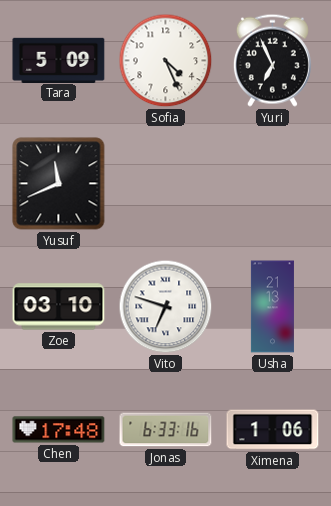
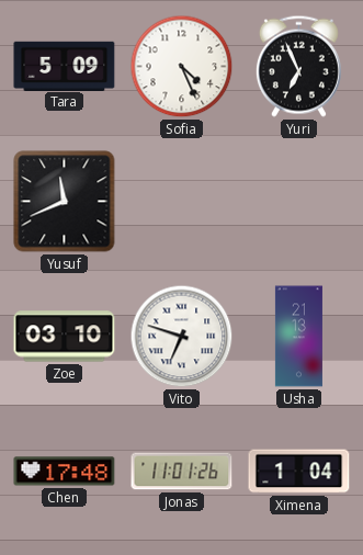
Jonas: 6:33 -> 11:01 (182, 472)
Ximena: 1:06 -> 1:04 (299, 472)
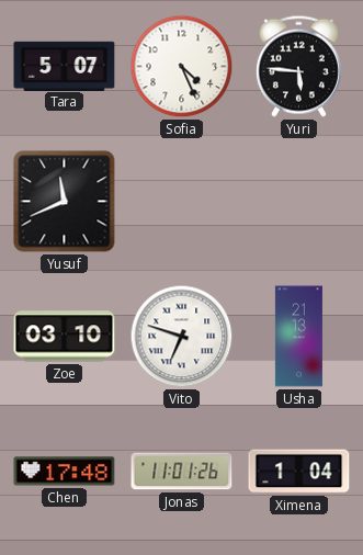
Tara: 5:09 -> 5:07 (65, 66)
Yuri: 6:56 -> 5:46 (298, 66)
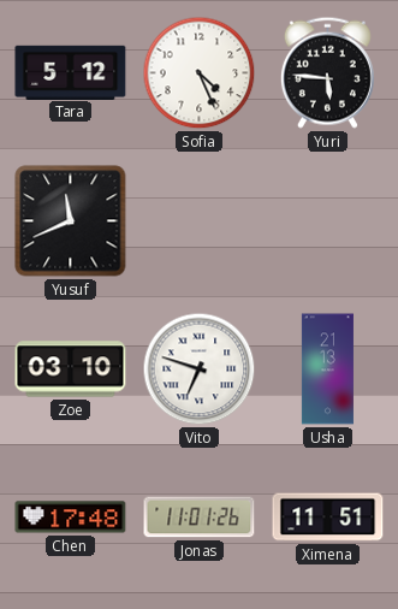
Tara: 5:07 -> 5:12 (71, 72)
Ximena: 1:04 -> 11:51 (328, 518)
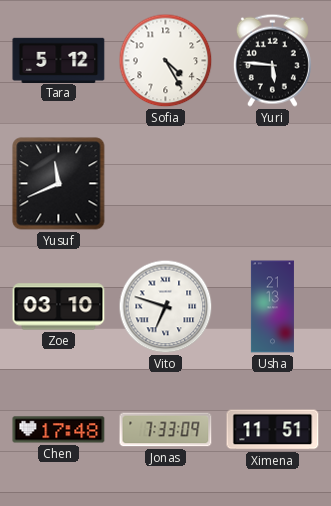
Sofia: 4:26 -> 4:25 (166, 61)
Jonas: 11:01 -> 7:33 (166, 430)
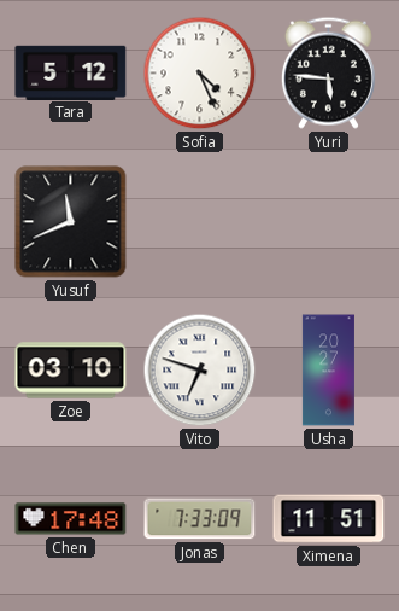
Sofia: 4:25 -> 4:26 (200, 74)
Usha: 21:13 -> 20:27 (328, 371)
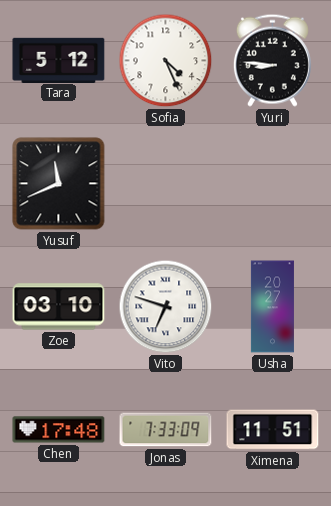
Yuri: 5:46 -> 8:46 (272, 60)
